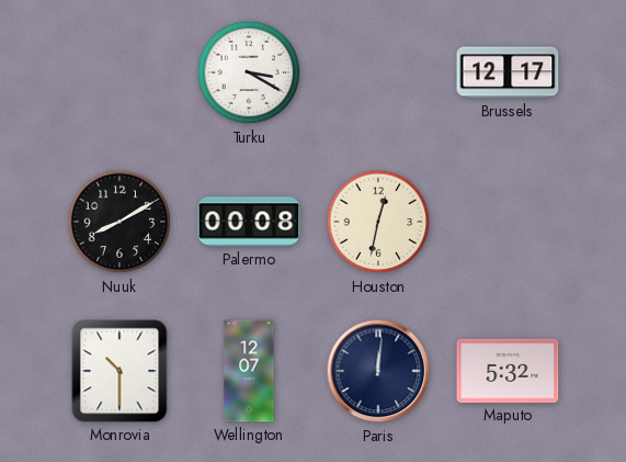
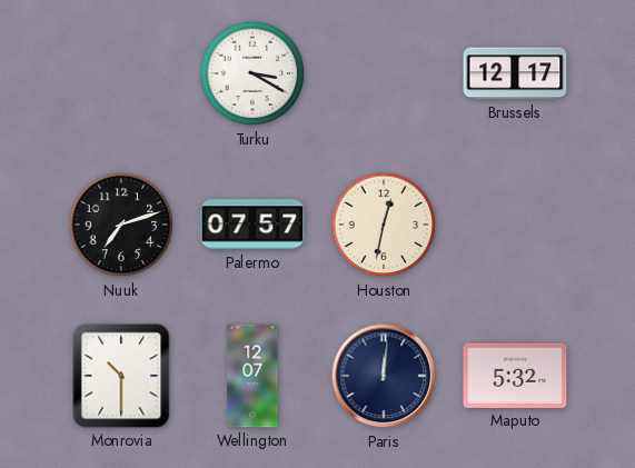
Nuuk: 8:10 -> 7:12 (121, 225)
Palermo: 00:08 -> 07:57 (252, 225)
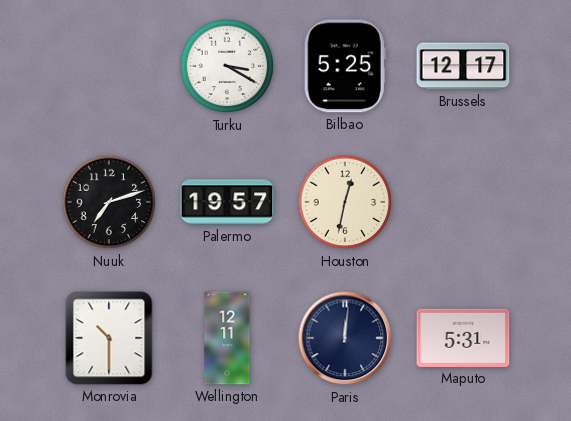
Bilbao: none -> 5:25 (345, 66)
Palermo: 07:57 -> 19:57 (227, 202)
Wellington: 12:07 -> 12:11 (227, 338)
Maputo: 5:32 -> 5:31 (463, 338)
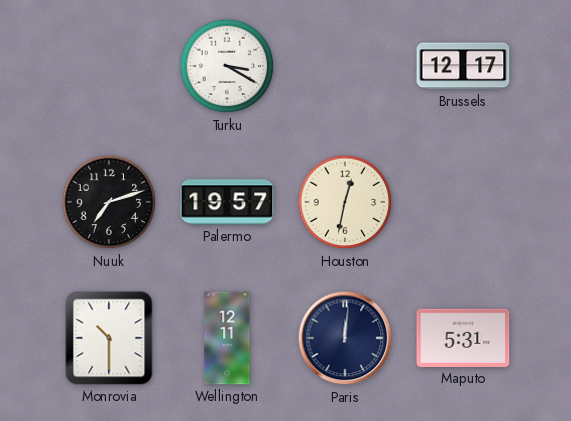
Bilbao: 5:25 -> none (345, 66)
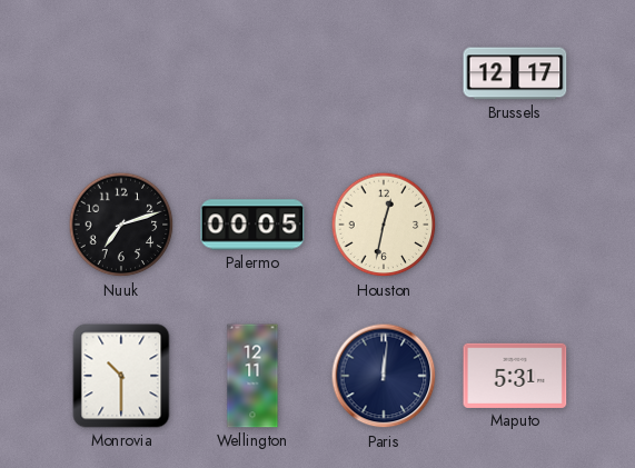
Turku: 3:20 -> none (227, 66)
Palermo: 19:57 -> 00:05 (252, 225)
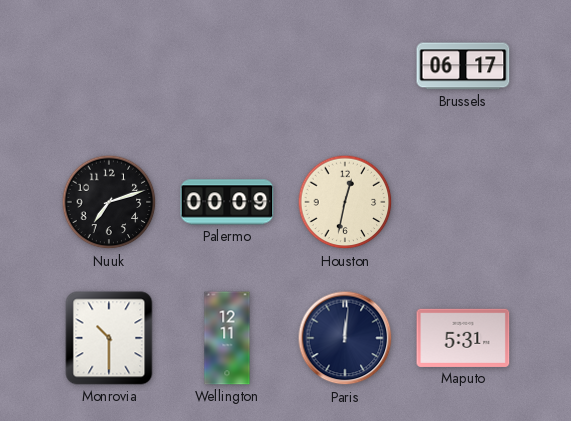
Brussels: 12:17 -> 06:17 (463, 66)
Palermo: 00:05 -> 00:09 (227, 202)
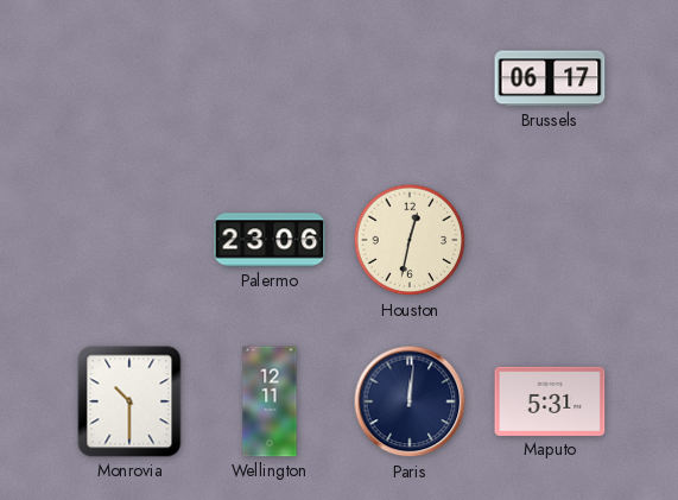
Nuuk: 7:12 -> none (109, 202)
Palermo: 00:09 -> 23:06 (270, 240)
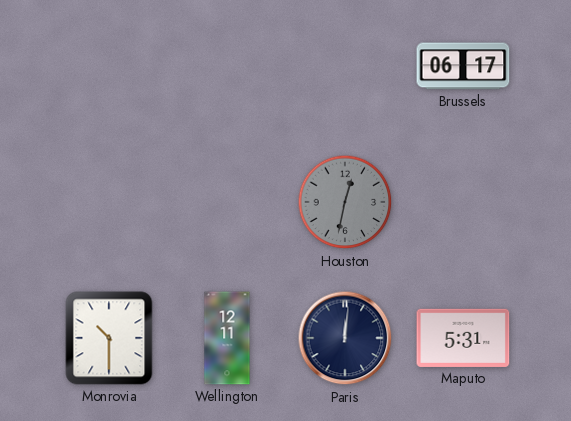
Palermo: 23:06 -> none (270, 240)
Houston dial: cream -> grey (345, 202)
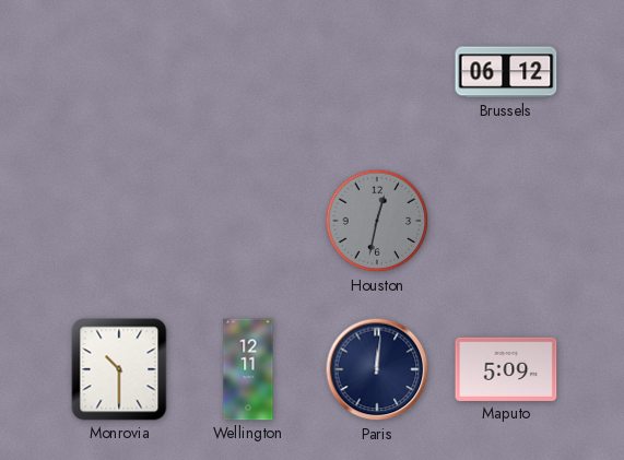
Brussels: 06:17 -> 06:12 (506, 72)
Maputo: 5:31 -> 5:09 (506, 369)
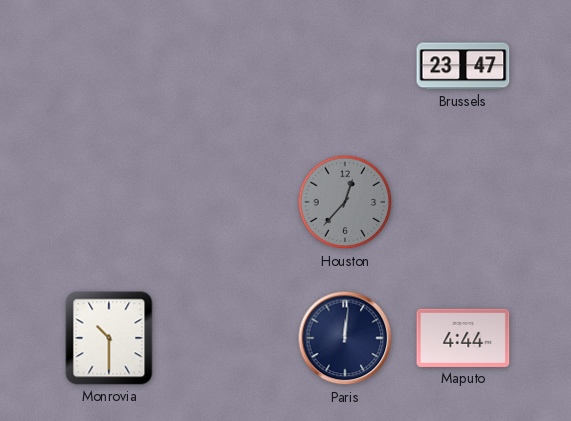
Brussels: 06:12 -> 23:47 (463, 66)
Houston: 12:32 -> 12:37 (345, 202)
Wellington: 12:11 -> none (248, 369)
Maputo: 5:09 -> 4:44 (463, 338)
